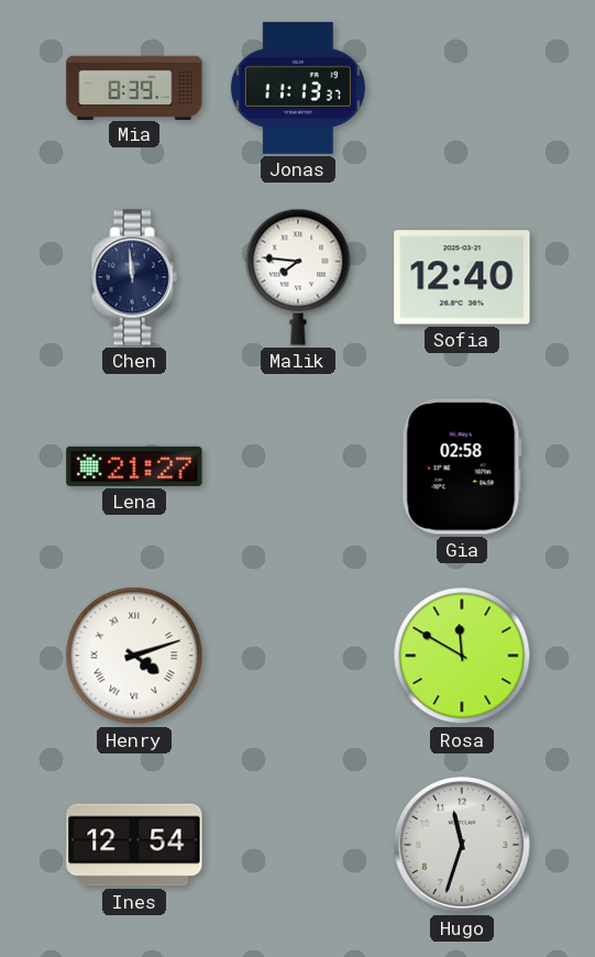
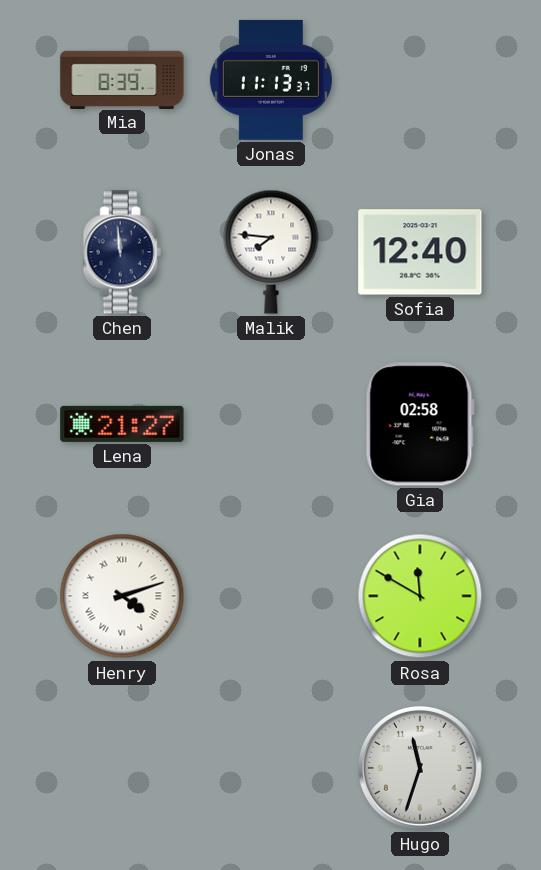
Ines: 12:54 -> none (134, 845)
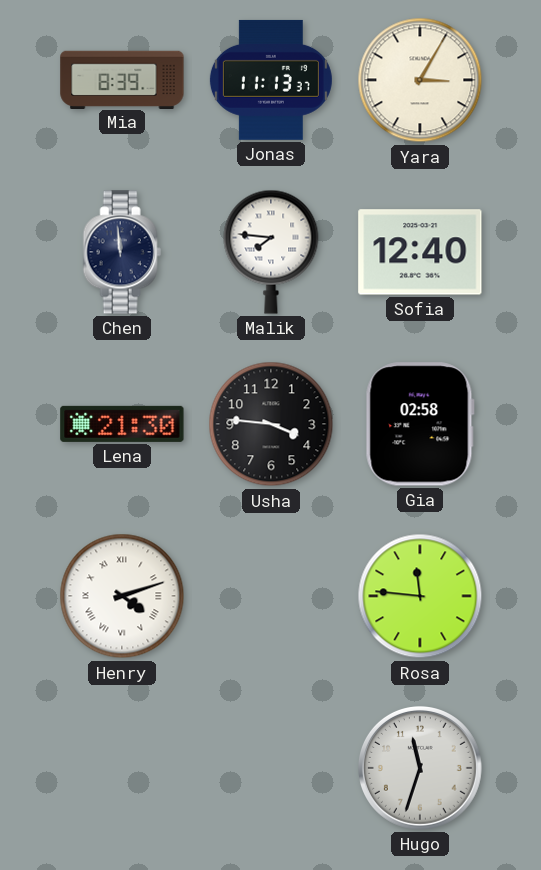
Yara: none -> 3:05 (420, 80)
Lena: 21:27 -> 21:30 (122, 424)
Usha: none -> 3:46 (271, 424)
Rosa: 11:50 -> 11:46 (420, 596)
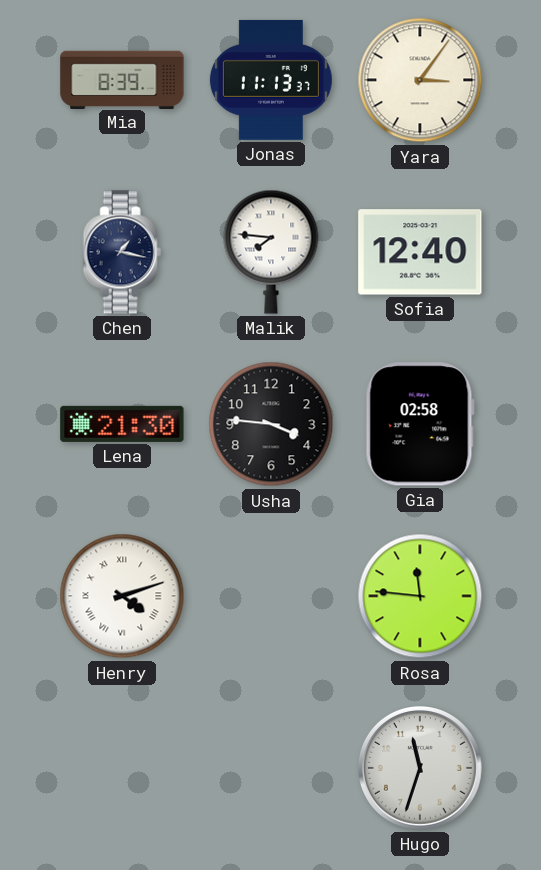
Yara: 3:05 -> 3:06 (420, 80)
Chen: 11:59 -> 1:17 (122, 252)
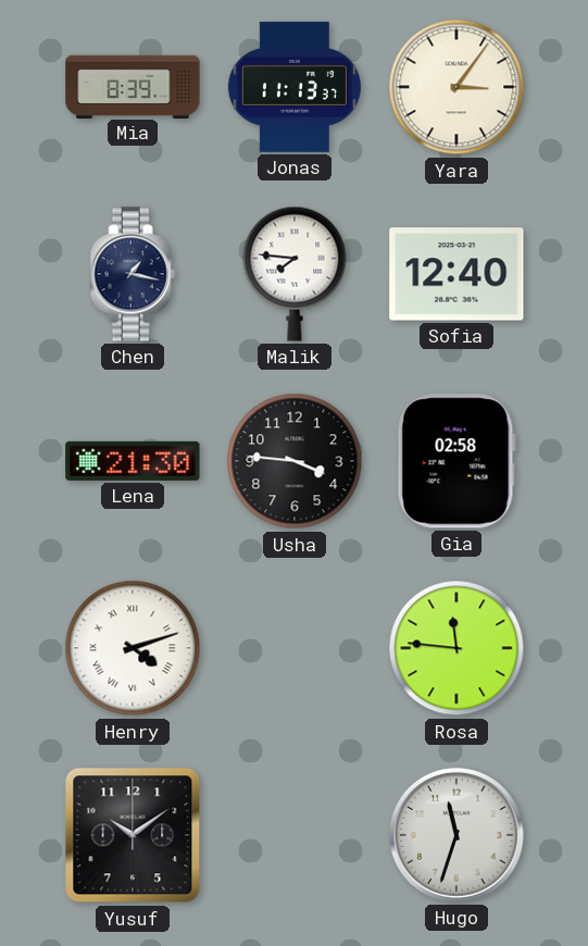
Yusuf: none -> 10:09 (133, 835)
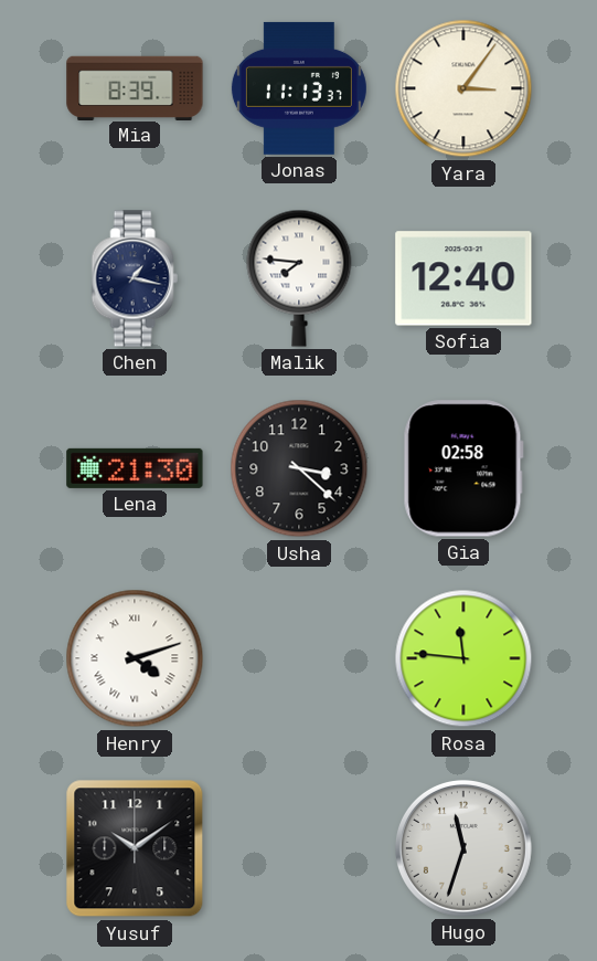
Usha: 3:46 -> 3:22 (299, 468)
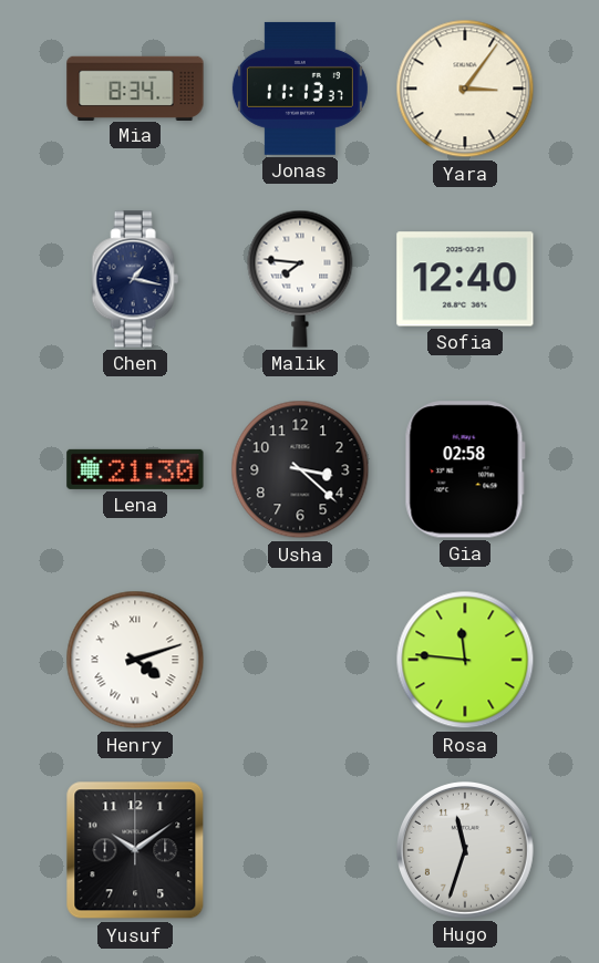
Mia: 8:39 -> 8:34 (135, 87)
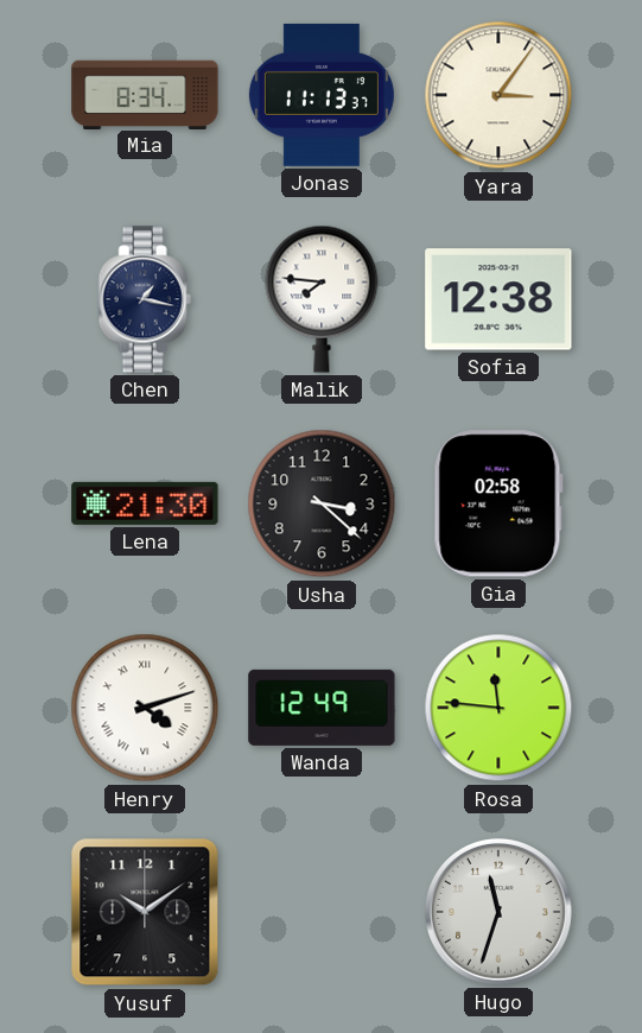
Sofia: 12:40 -> 12:38 (498, 299)
Wanda: none -> 12:49 (322, 708)
